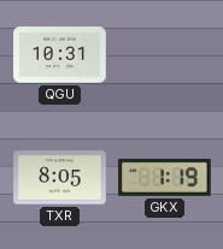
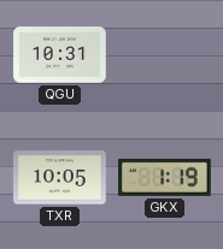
TXR: 8:05 -> 10:05 (60, 178)
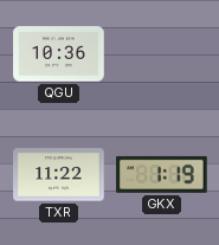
QGU: 10:31 -> 10:36 (59, 54)
TXR: 10:05 -> 11:22 (59, 175)
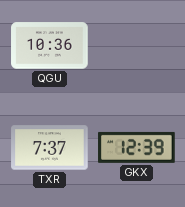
TXR: 11:22 -> 7:37 (50, 148)
GKX: 1:19 -> 12:39 (137, 147)
